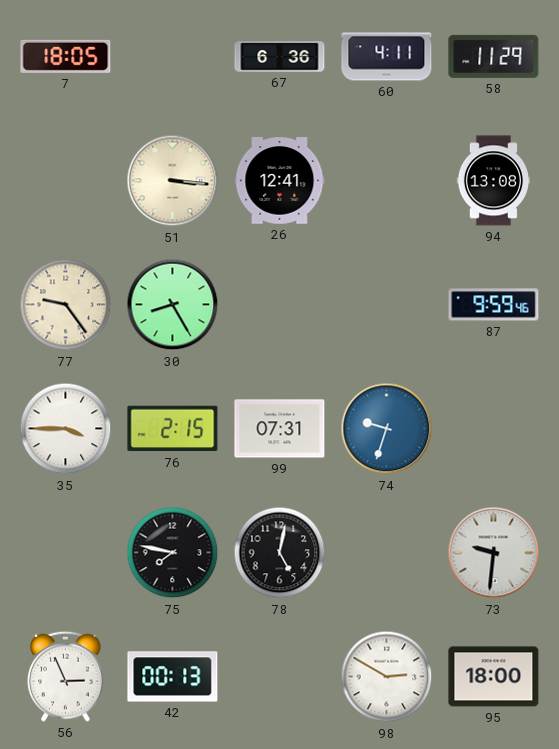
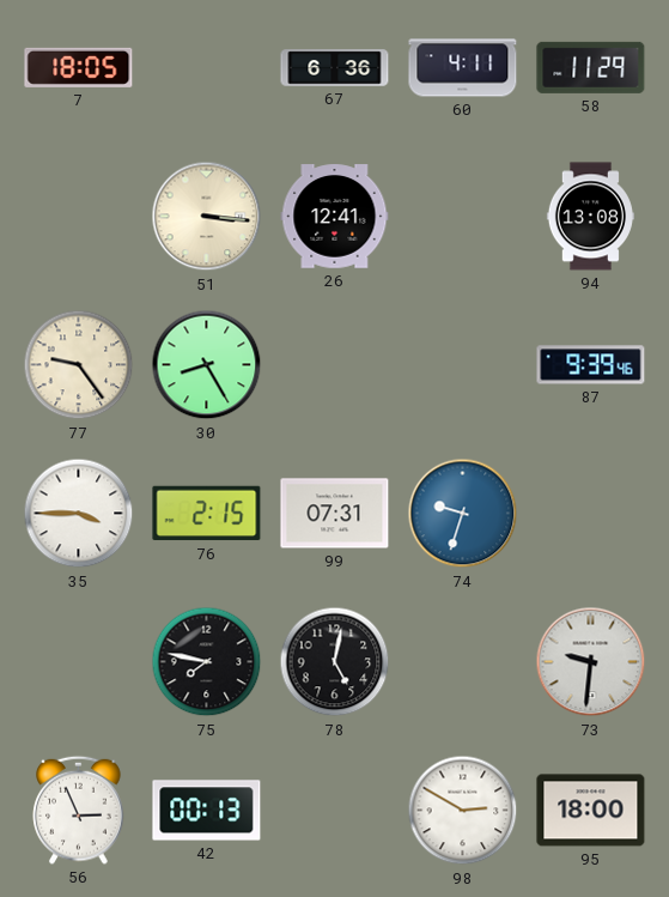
87: 9:59 -> 9:39 (591, 365)
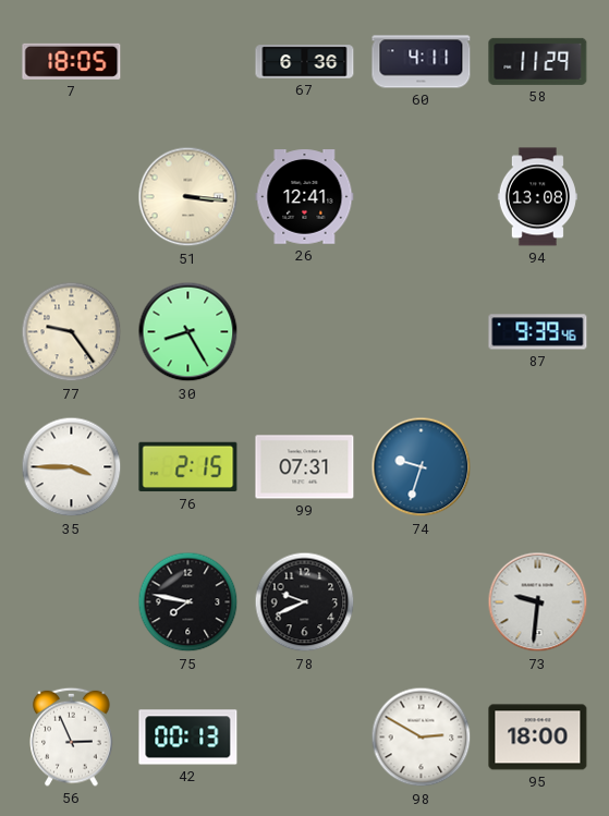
78: 5:02 -> 9:41 (305, 602)
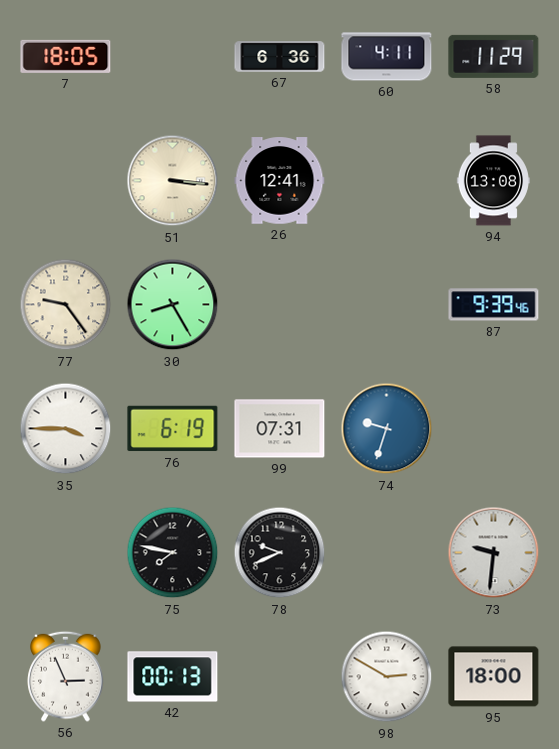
76: 2:15 -> 6:19 (173, 429)
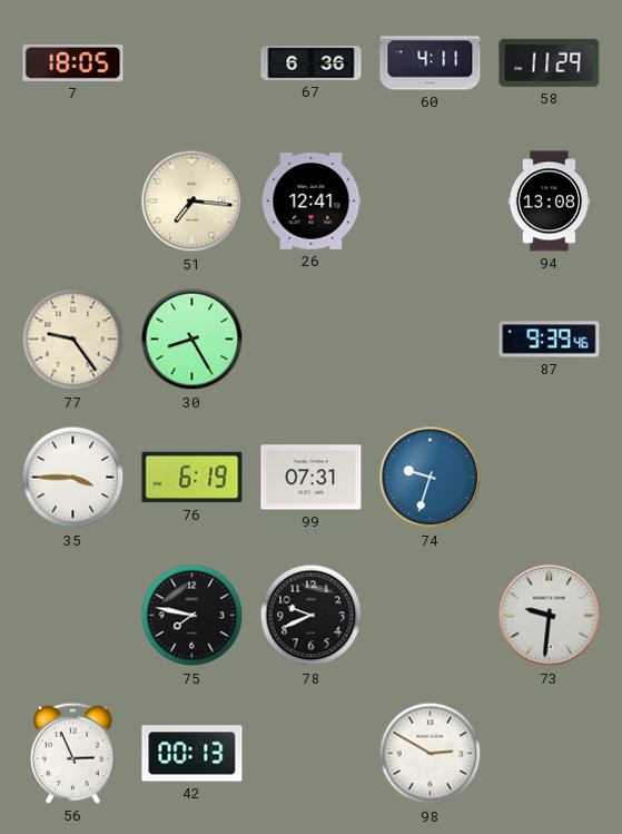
51: 3:16 -> 7:16 (192, 202)
95: 18:00 -> none (494, 677)
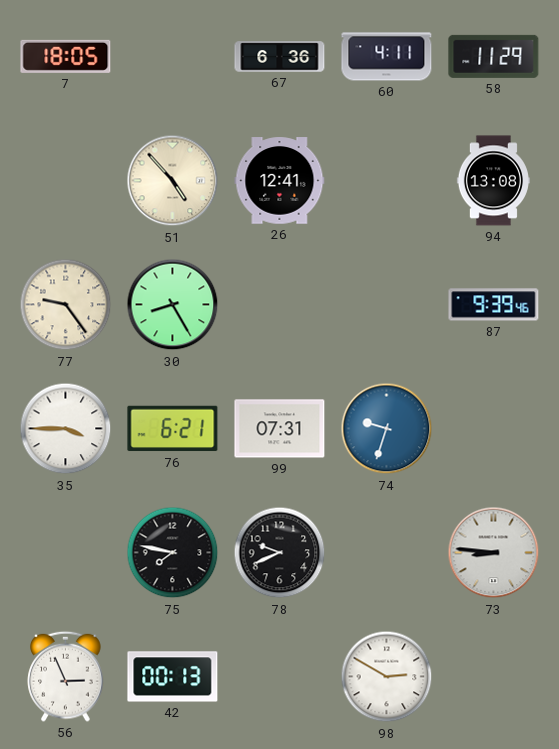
51: 7:16 -> 4:53 (173, 181)
76: 6:19 -> 6:21 (173, 429)
73: 9:31 -> 8:46 (494, 553)
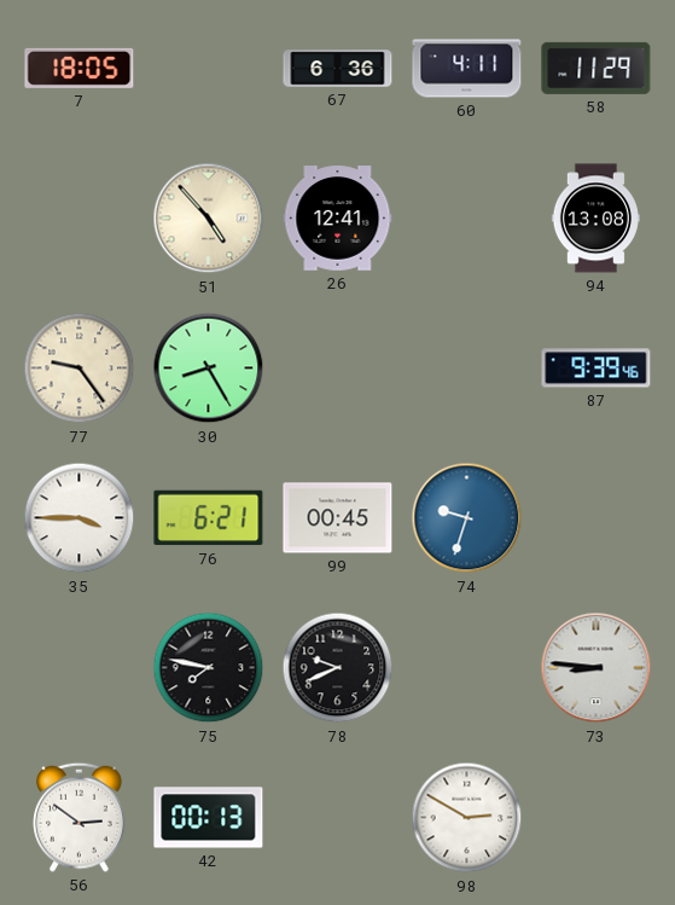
99: 07:31 -> 00:45 (338, 518)
56: 2:56 -> 2:51 (80, 817)
